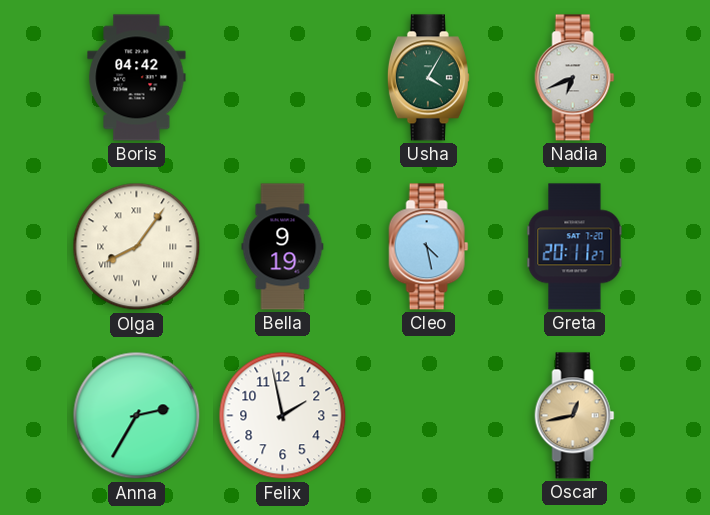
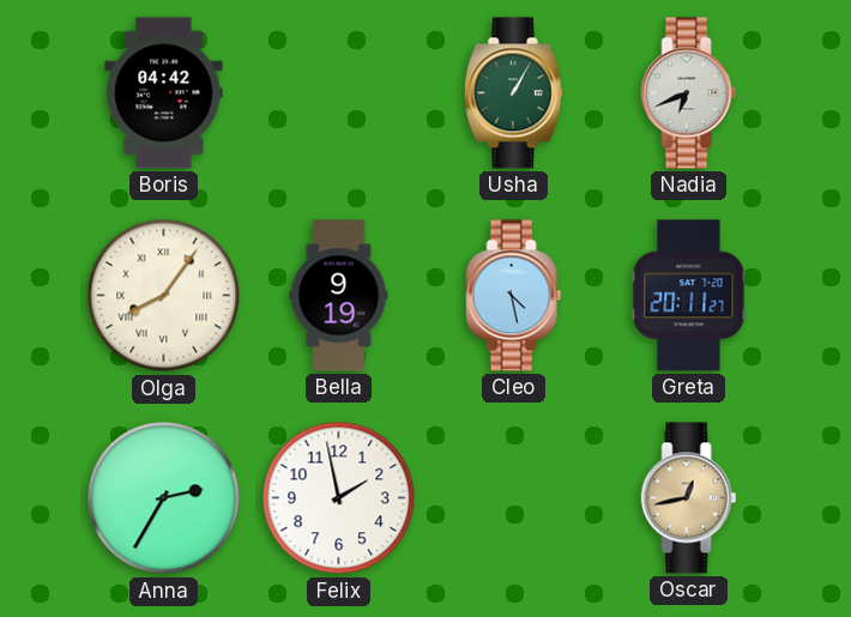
Usha: 4:05 -> 1:05 (513, 93)
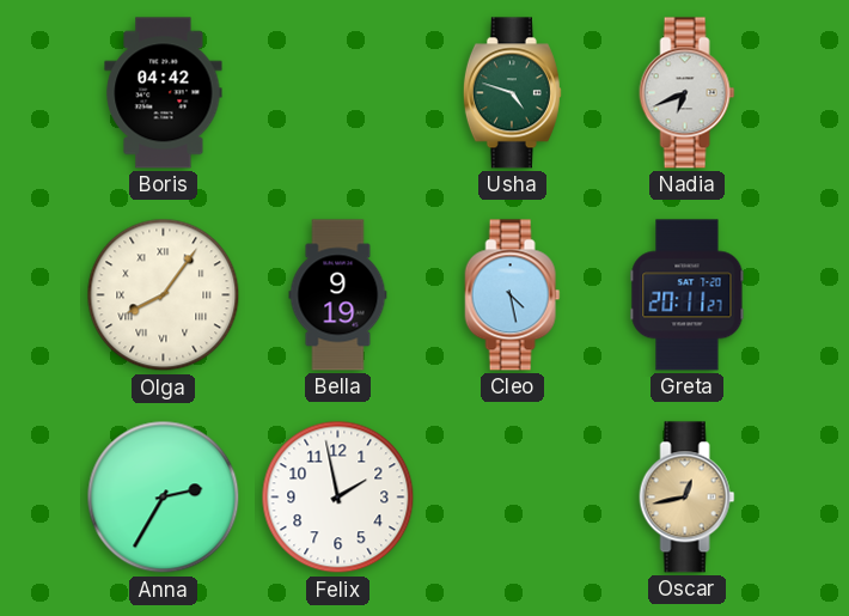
Usha: 1:05 -> 4:48 (512, 93)
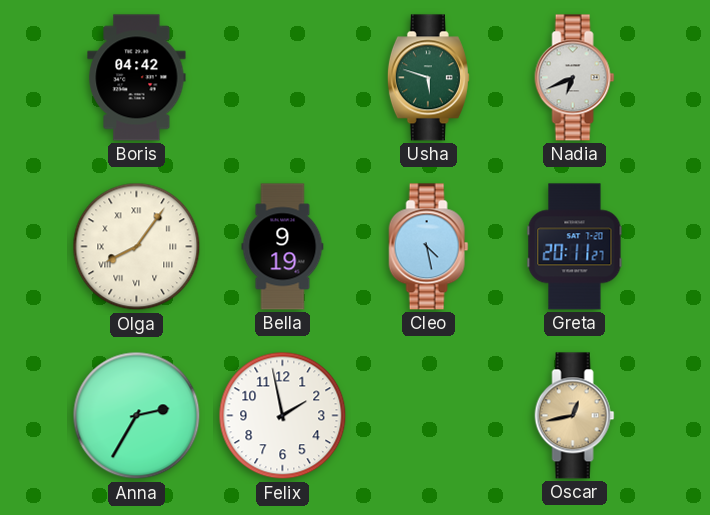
Usha: 4:48 -> 5:48 (428, 78)
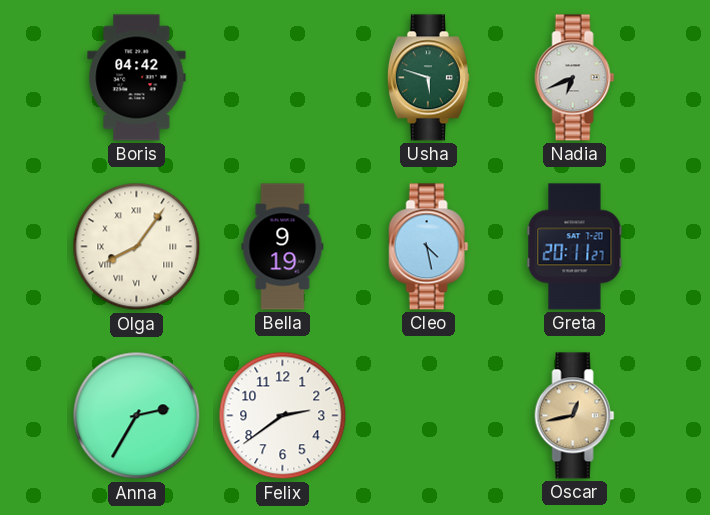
Felix: 1:58 -> 2:39 (283, 416)
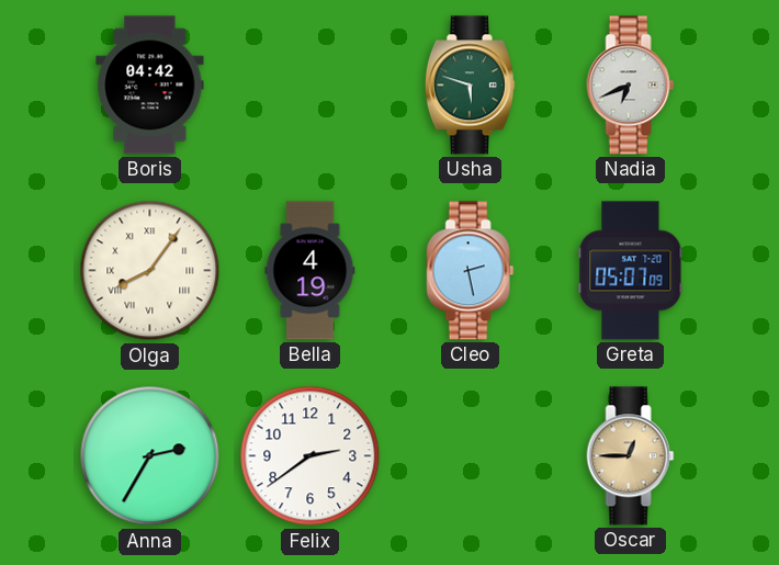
Bella: 9:19 -> 4:19 (311, 271)
Cleo: 4:28 -> 2:28 (471, 271)
Greta: 20:11 -> 05:07 (631, 271)
Oscar: 12:43 -> 12:45 (631, 456)
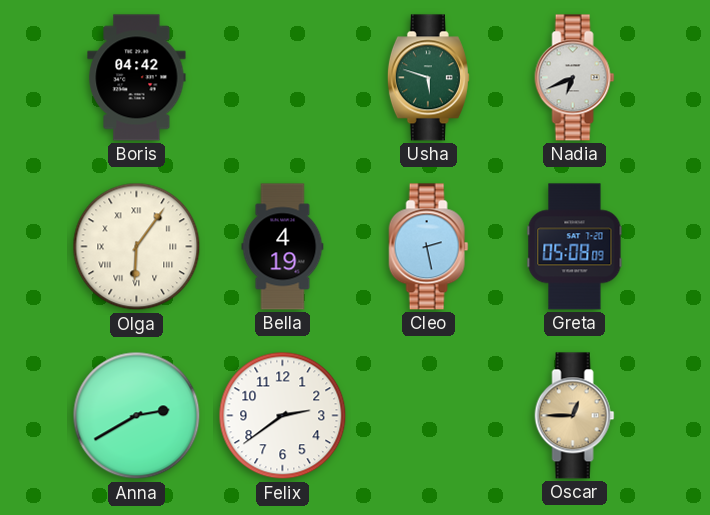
Olga: 8:06 -> 6:06 (137, 247)
Greta: 05:07 -> 05:08 (575, 247)
Anna: 2:35 -> 2:40 (137, 416)
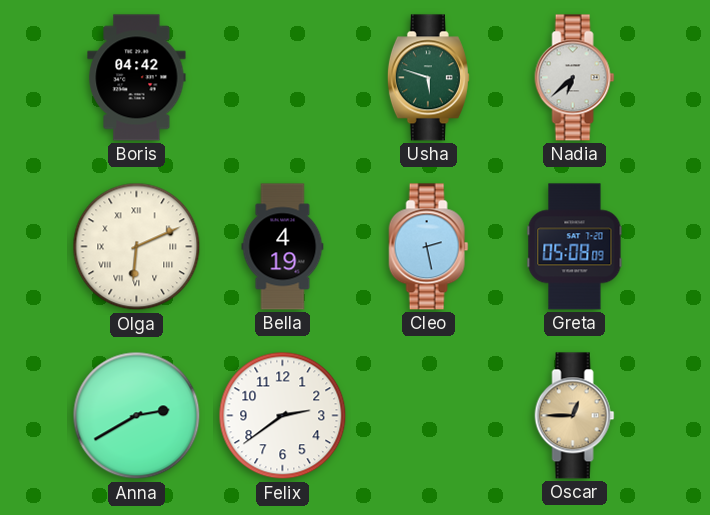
Nadia: 6:41 -> 6:38 (575, 78)
Olga: 6:06 -> 6:11 (137, 247)
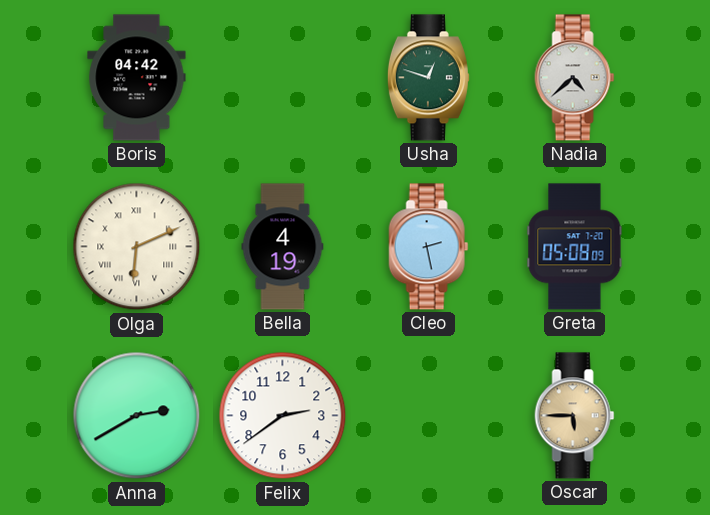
Usha: 5:48 -> 12:48 (428, 78)
Nadia: 6:38 -> 4:38 (575, 78)
Oscar: 12:45 -> 5:45 (575, 416)
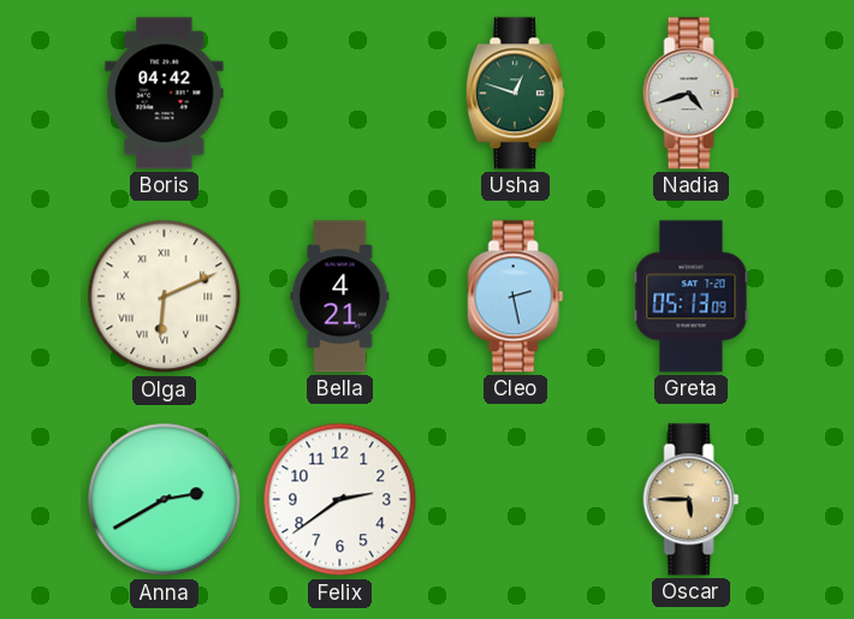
Nadia: 4:38 -> 4:42 (692, 94)
Bella: 4:19 -> 4:21 (340, 297)
Greta: 05:08 -> 05:13 (692, 297)
